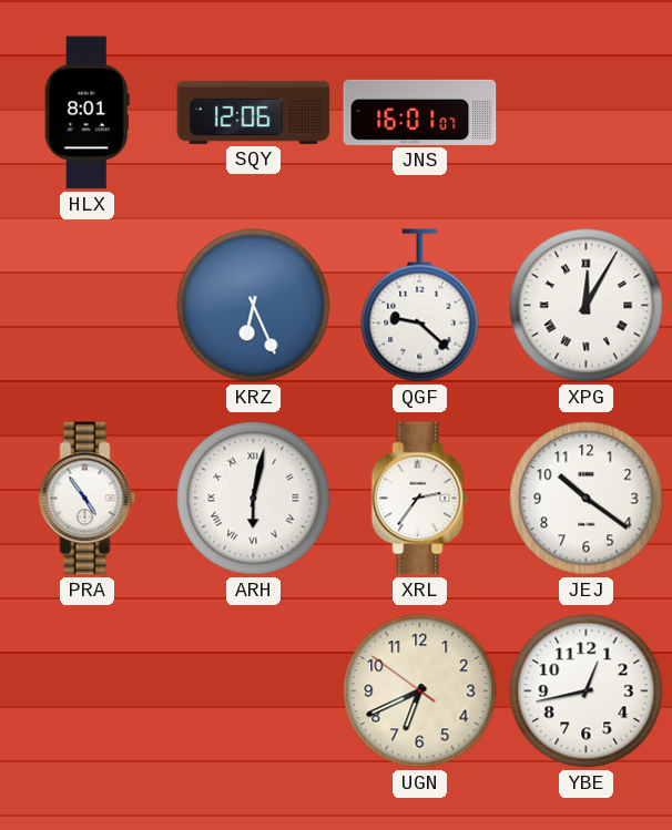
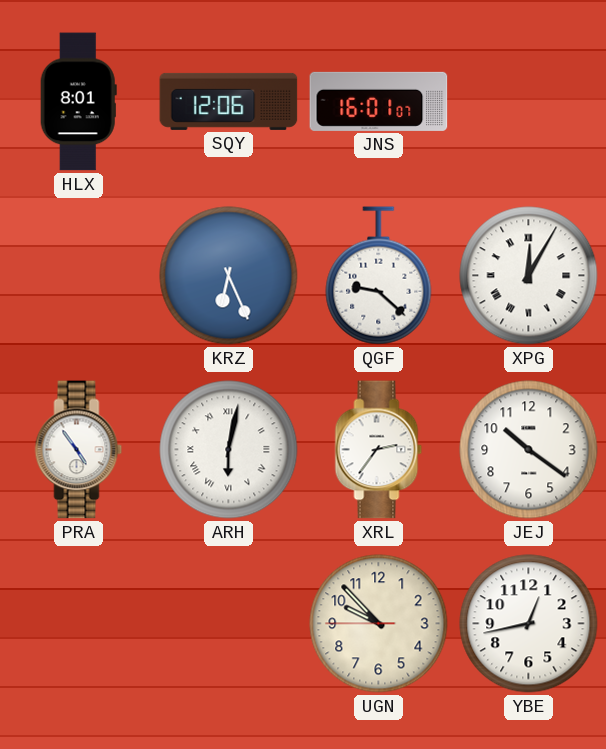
UGN: 6:40 -> 9:52 (379, 624)
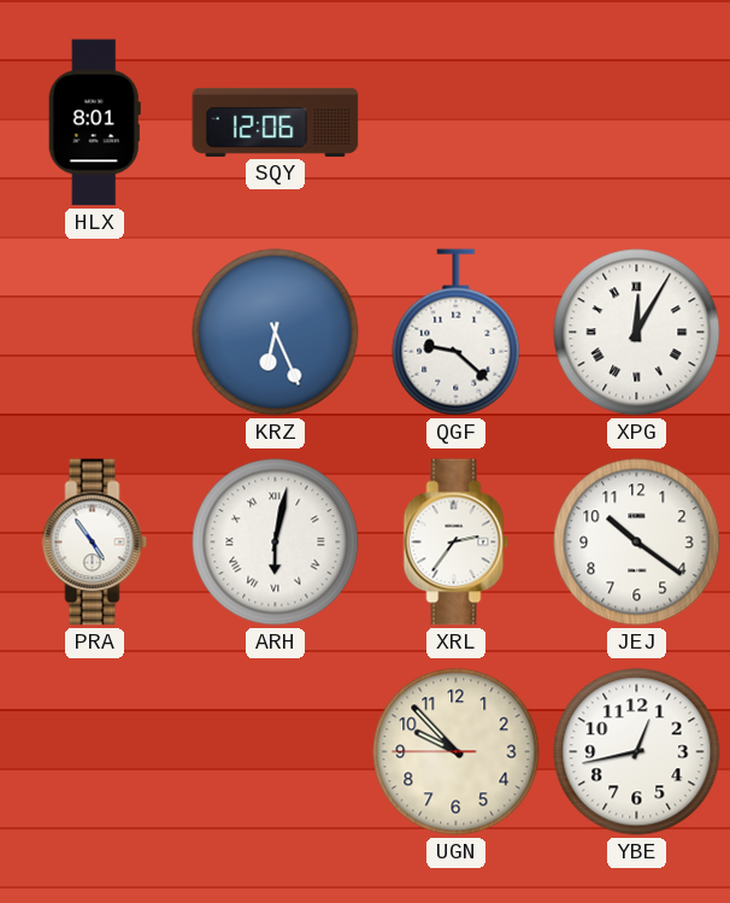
JNS: 16:01 -> none (379, 101)
